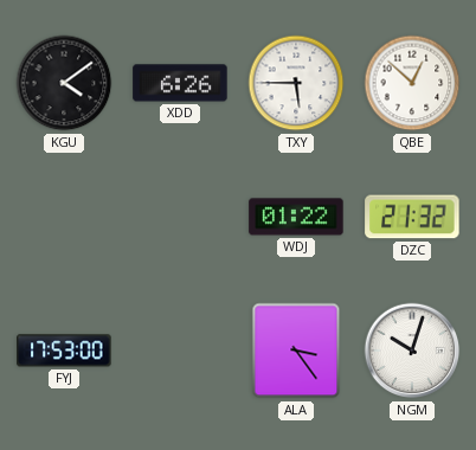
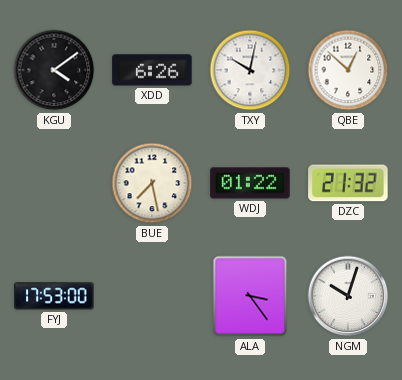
TXY: 5:45 -> 10:02 (250, 70)
BUE: none -> 7:28 (152, 183)
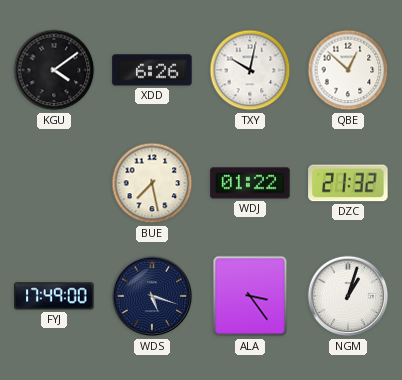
FYJ: 17:53 -> 17:49 (54, 296)
WDS: none -> 5:18 (152, 296)
NGM: 10:03 -> 1:03 (348, 296)
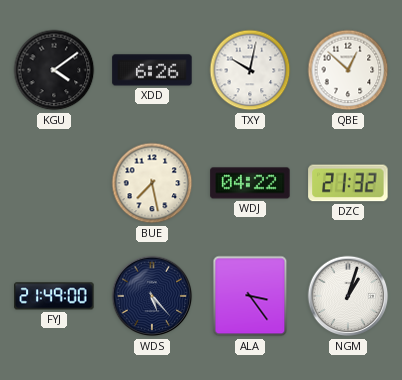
WDJ: 01:22 -> 04:22 (250, 183)
FYJ: 17:49 -> 21:49 (54, 296)
WDS: 5:18 -> 5:23 (152, 296)
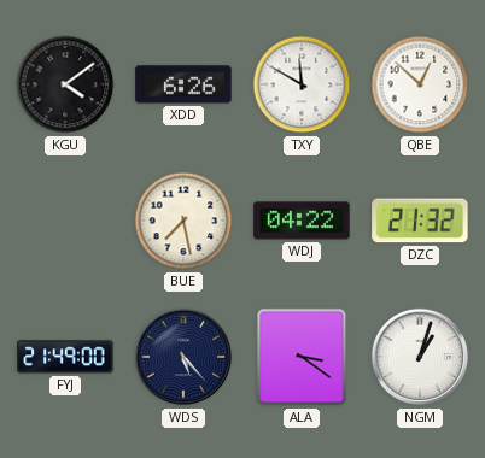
TXY: 10:02 -> 11:50 (302, 84)
ALA: 3:24 -> 3:21 (302, 357)
